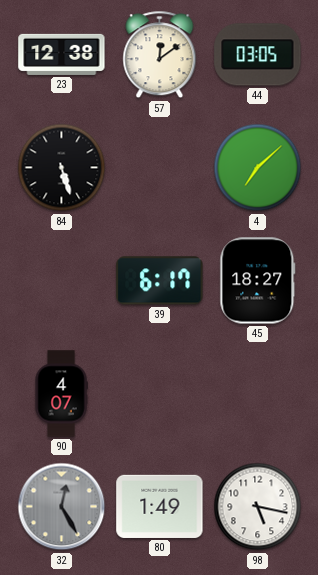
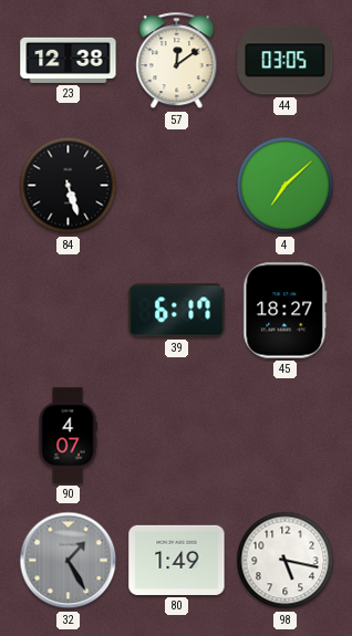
32: 12:25 -> 1:25 (69, 561)
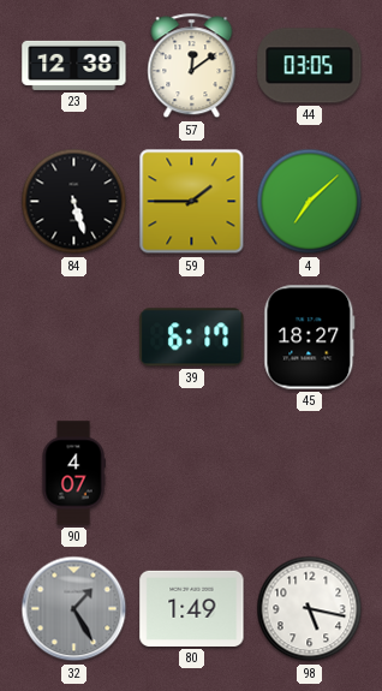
59: none -> 1:45 (192, 202)
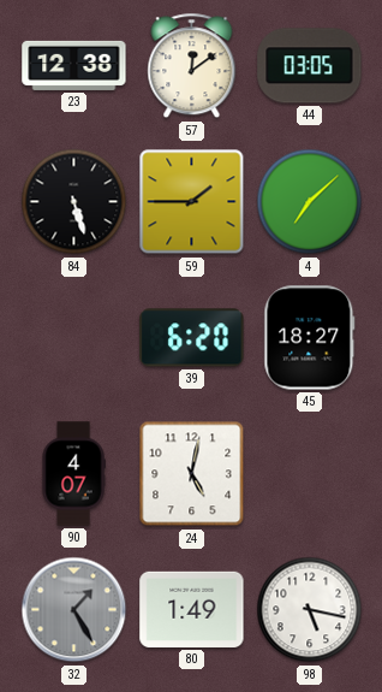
39: 6:17 -> 6:20 (192, 338)
24: none -> 5:02 (192, 474)
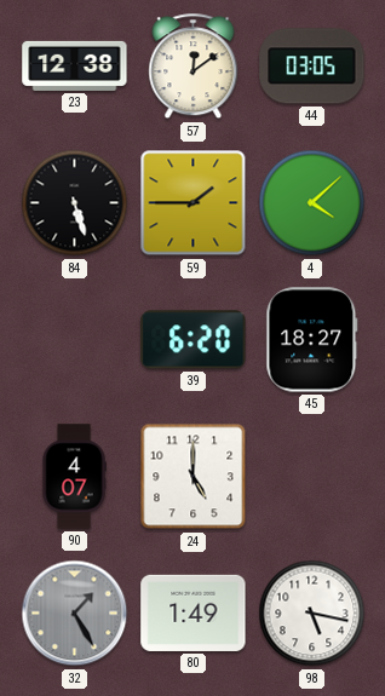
4: 7:08 -> 4:08 (312, 203)
24: 5:02 -> 5:00 (194, 477)
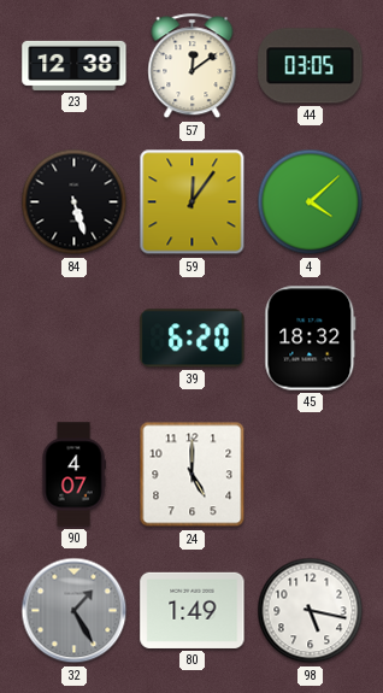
59: 1:45 -> 12:06 (193, 202)
45: 18:27 -> 18:32 (311, 339)
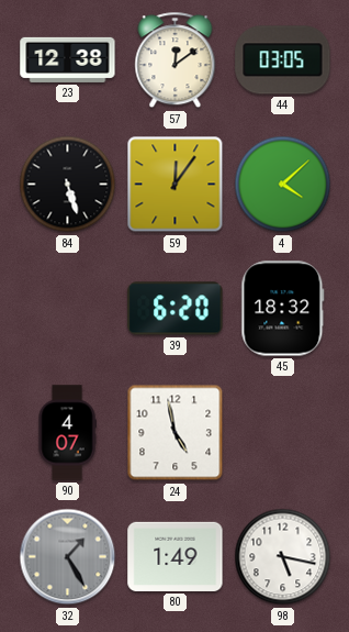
24: 5:00 -> 4:58 (176, 433)
